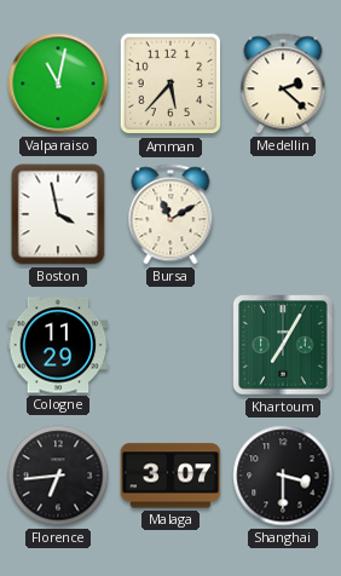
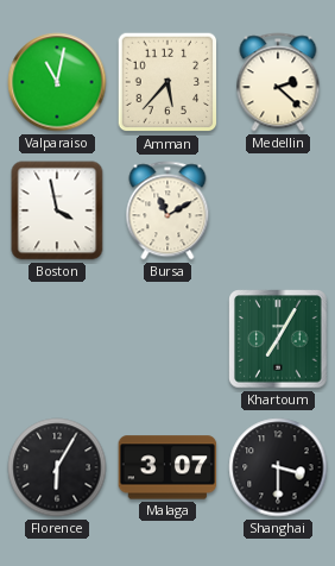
Cologne: 11:29 -> none (58, 345)
Florence: 6:44 -> 6:05 (57, 467)
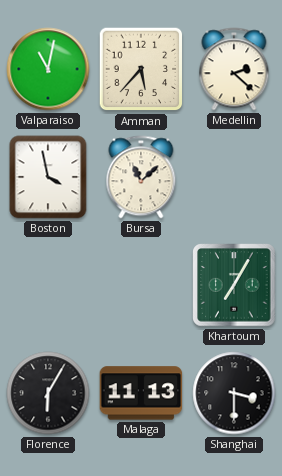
Bursa: 11:10 -> 11:08 (141, 177)
Malaga: 3:07 -> 11:13 (141, 393)
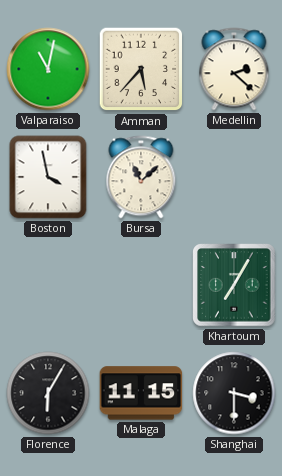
Malaga: 11:13 -> 11:15 (141, 393)
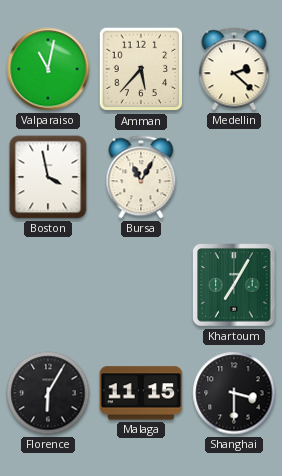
Bursa: 11:08 -> 11:05 (141, 177)
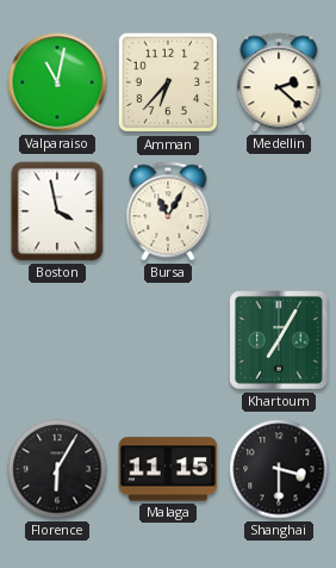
Amman: 5:37 -> 6:37 (168, 82)
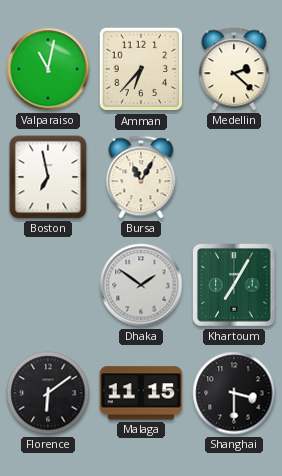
Boston: 3:58 -> 6:58 (48, 177)
Dhaka: none -> 1:51 (141, 285)
Florence: 6:05 -> 6:09 (48, 393)
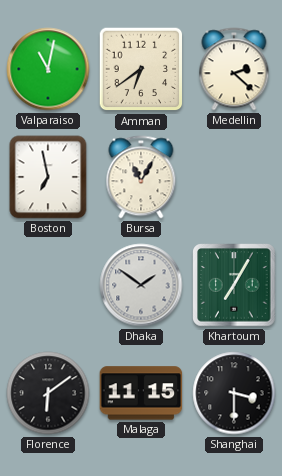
Amman: 6:37 -> 6:39 (141, 69)
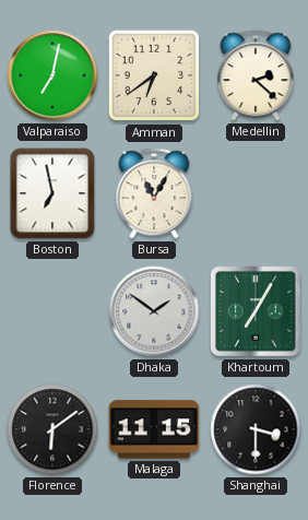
Valparaiso: 11:02 -> 7:02 (52, 75)
